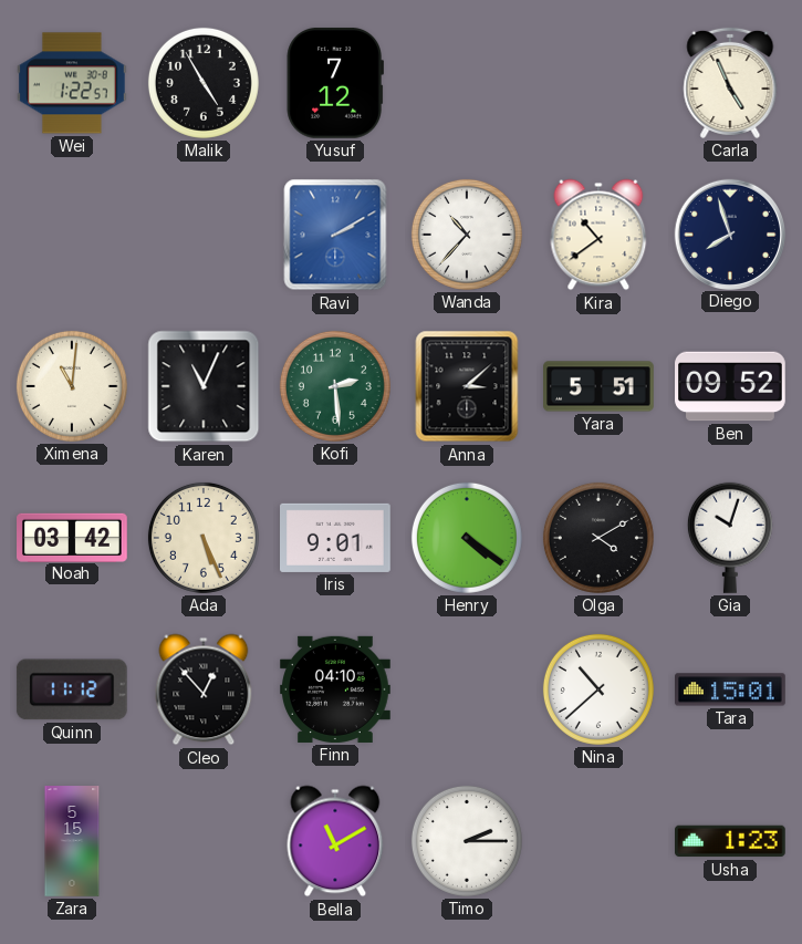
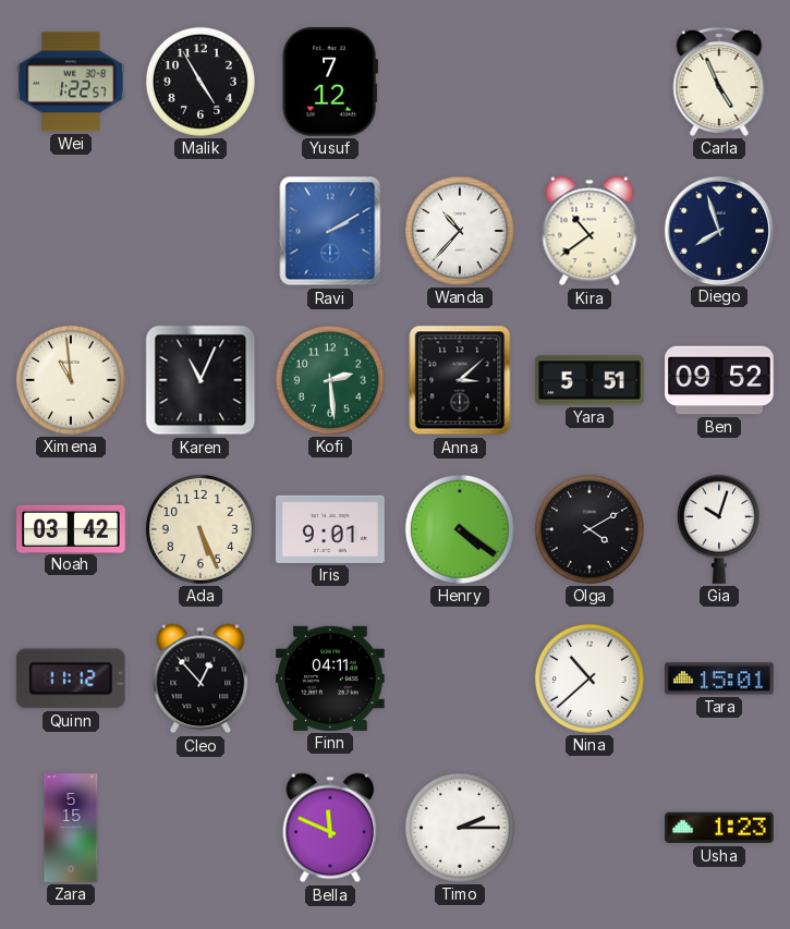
Ximena: 11:01 -> 10:59 (71, 380)
Finn: 04:10 -> 04:11 (331, 679)
Bella: 11:10 -> 11:49 (330, 828)
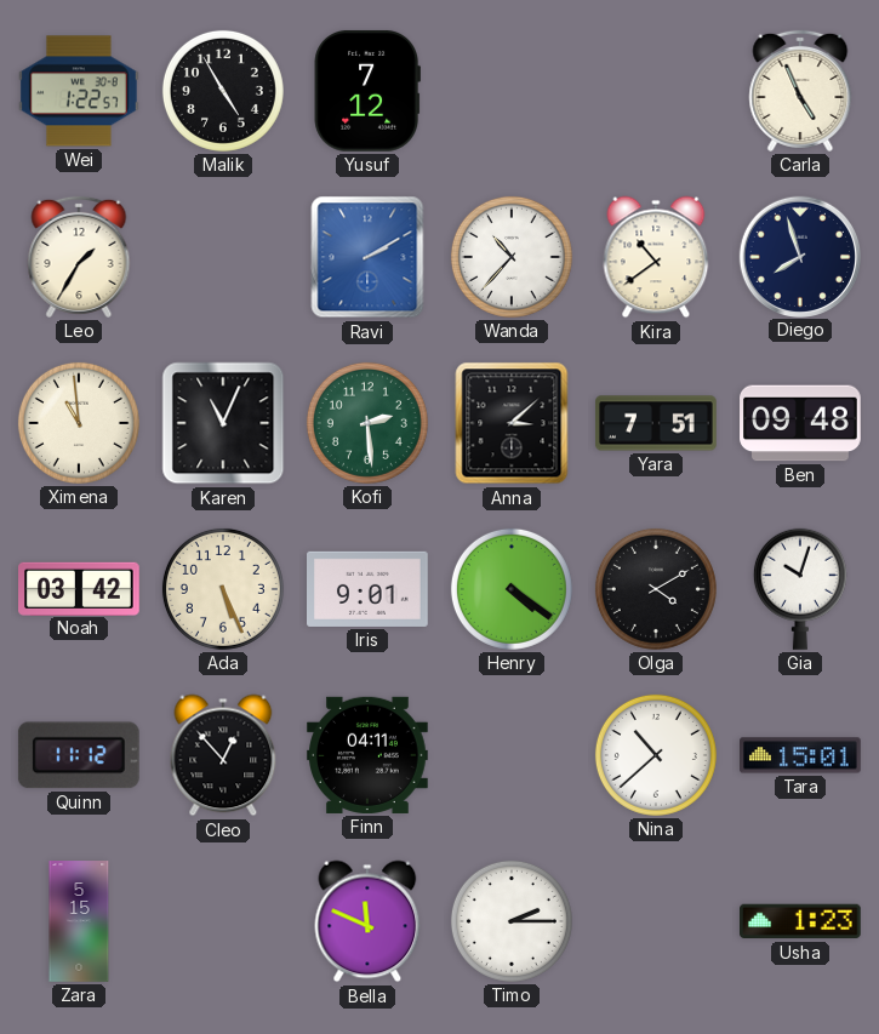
Leo: none -> 1:35 (79, 257)
Yara: 5:51 -> 7:51 (656, 423)
Ben: 09:52 -> 09:48 (800, 423)
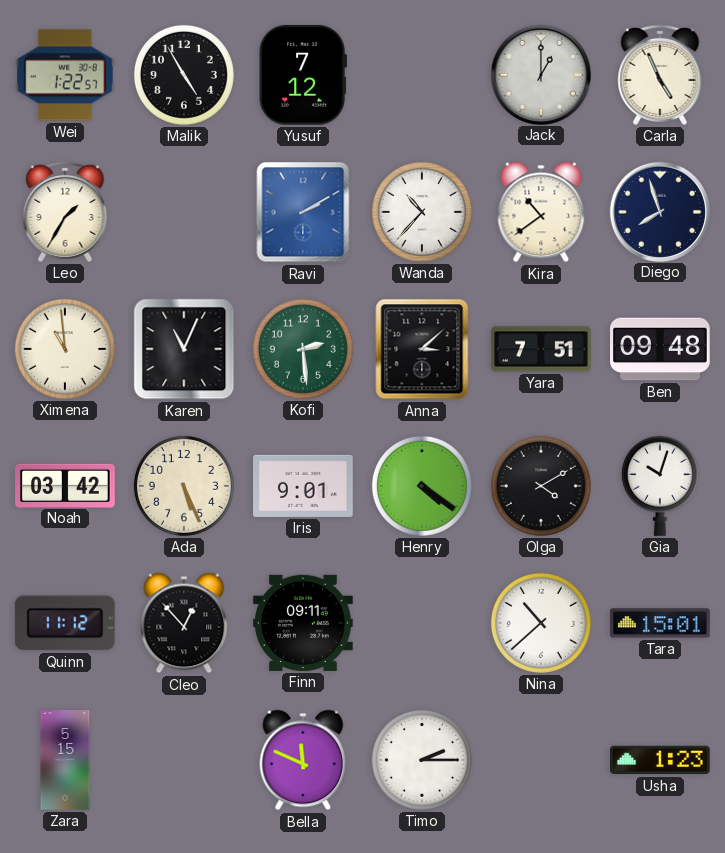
Jack: none -> 1:00 (540, 74)
Finn: 04:11 -> 09:11 (304, 623)
